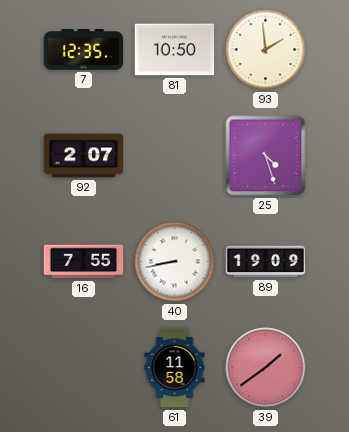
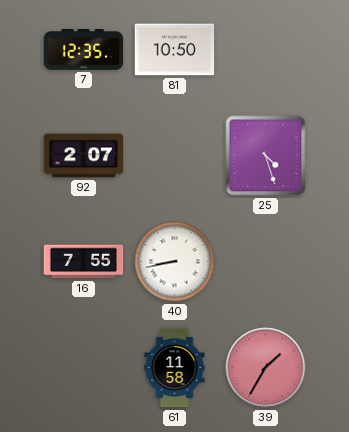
93: 1:59 -> none (266, 50)
89: 19:09 -> none (266, 262)
39: 1:39 -> 1:35 (266, 368)
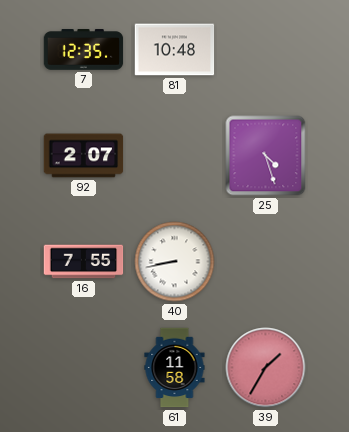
81: 10:50 -> 10:48 (175, 50)
